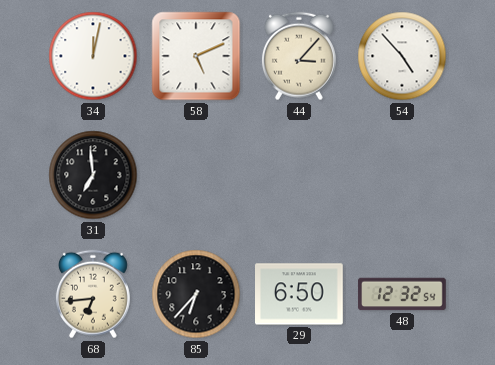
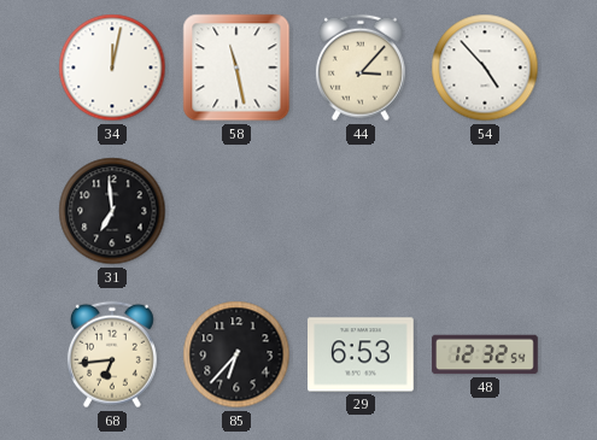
58: 5:11 -> 11:28 (236, 68)
29: 6:50 -> 6:53 (362, 354)
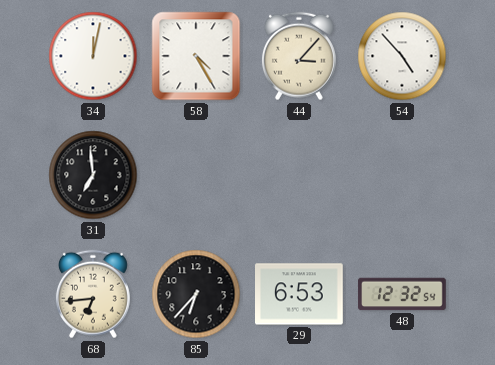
58: 11:28 -> 4:25 (196, 56)
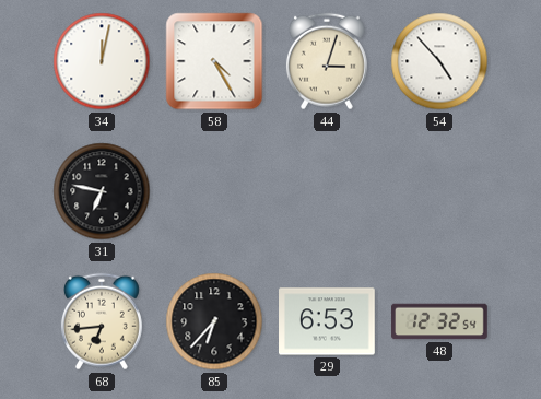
44: 3:07 -> 3:03 (327, 61)
31: 6:59 -> 6:47 (102, 191)
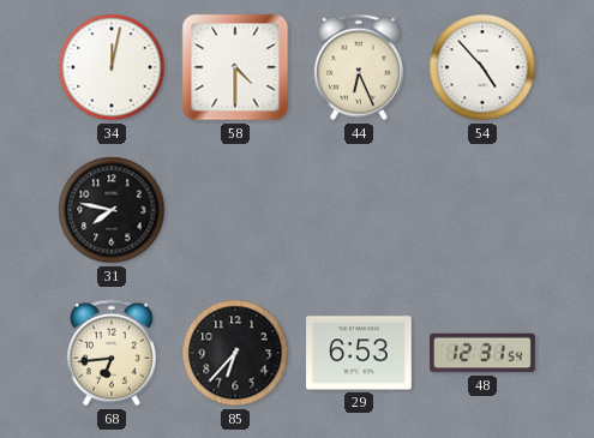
58: 4:25 -> 4:30 (235, 67)
44: 3:03 -> 6:26 (359, 67)
31: 6:47 -> 7:47 (112, 210)
48: 12:32 -> 12:31 (482, 353)
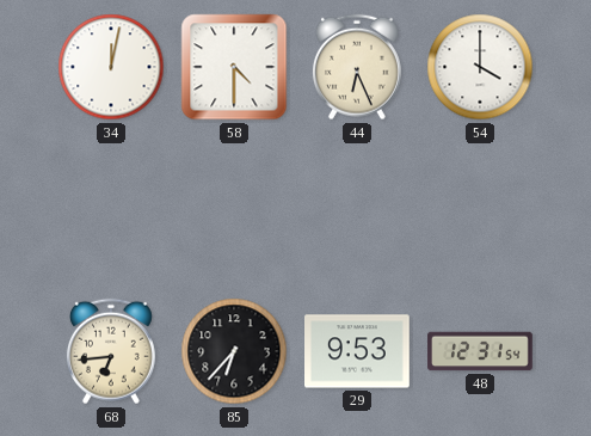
54: 4:53 -> 4:00 (480, 67)
31: 7:47 -> none (112, 210)
29: 6:53 -> 9:53 (358, 351)
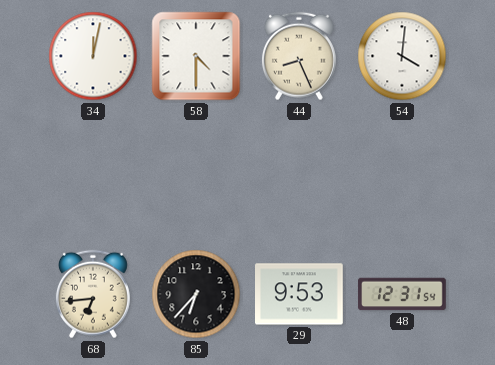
44: 6:26 -> 8:26 (299, 56)
54: 4:00 -> 4:01 (402, 56)
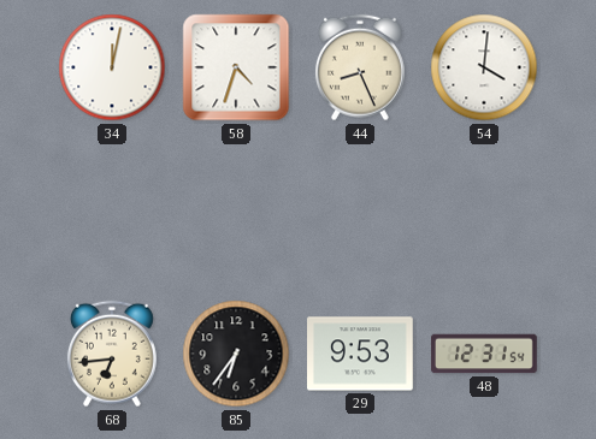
58: 4:30 -> 4:33 (236, 67)
85: 6:37 -> 6:36 (236, 354)
